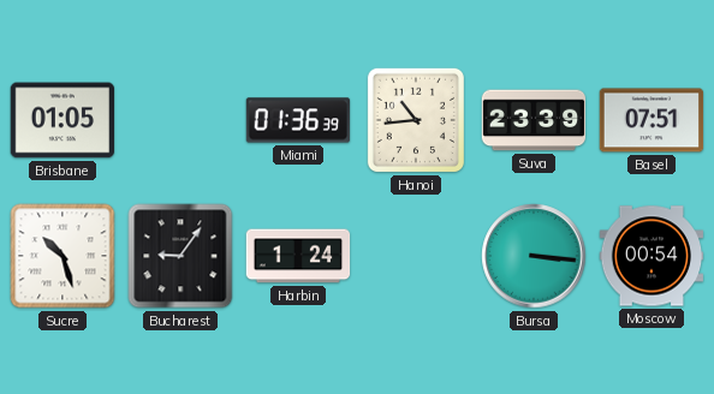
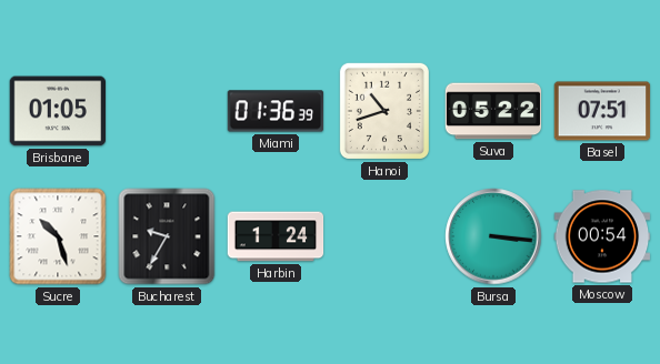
Hanoi: 10:44 -> 10:42 (384, 111)
Suva: 23:39 -> 05:22 (493, 111)
Bucharest: 9:06 -> 9:35 (167, 236)
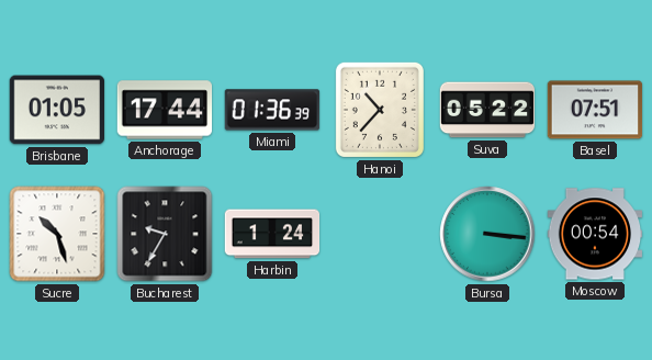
Anchorage: none -> 17:44 (165, 110)
Hanoi: 10:42 -> 10:37 (380, 110)
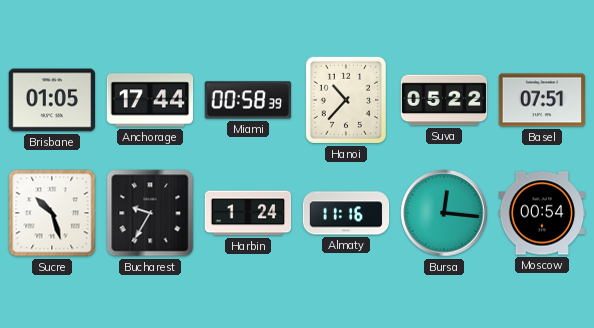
Miami: 01:36 -> 00:58 (248, 100)
Almaty: none -> 11:16 (346, 213)
Bursa: 3:16 -> 12:16 (444, 213)
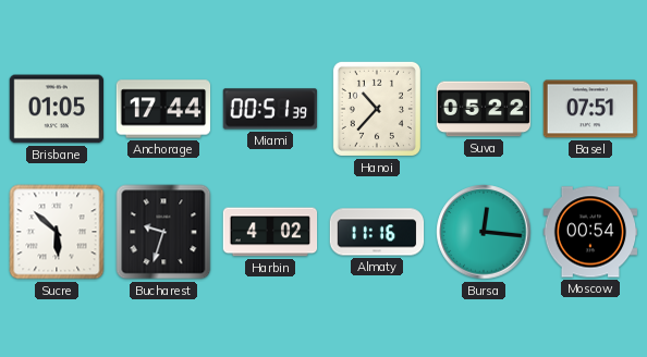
Miami: 00:58 -> 00:51 (270, 109)
Sucre: 10:27 -> 5:52 (57, 232)
Bucharest: 9:35 -> 9:33 (163, 232)
Harbin: 1:24 -> 4:02 (270, 232)
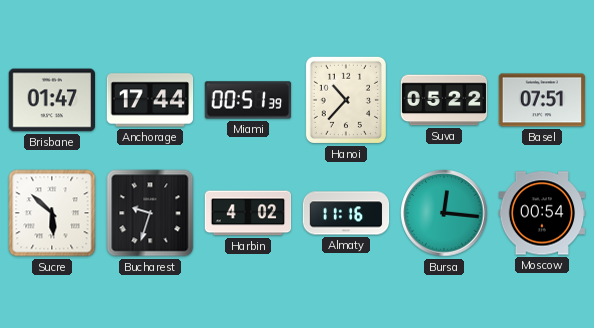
Brisbane: 01:05 -> 01:47 (52, 100)
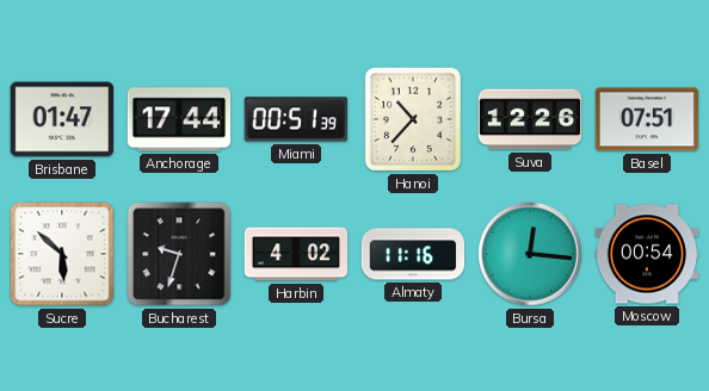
Suva: 05:22 -> 12:26 (530, 119)
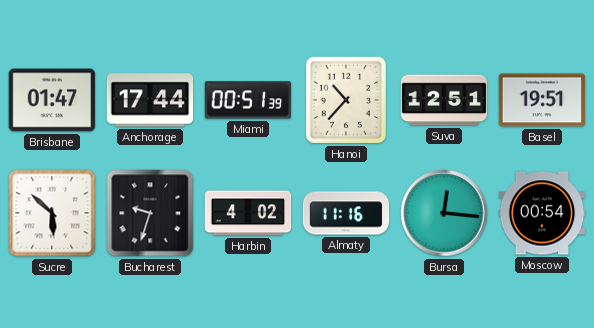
Suva: 12:26 -> 12:51 (444, 100)
Basel: 07:51 -> 19:51 (542, 100)
